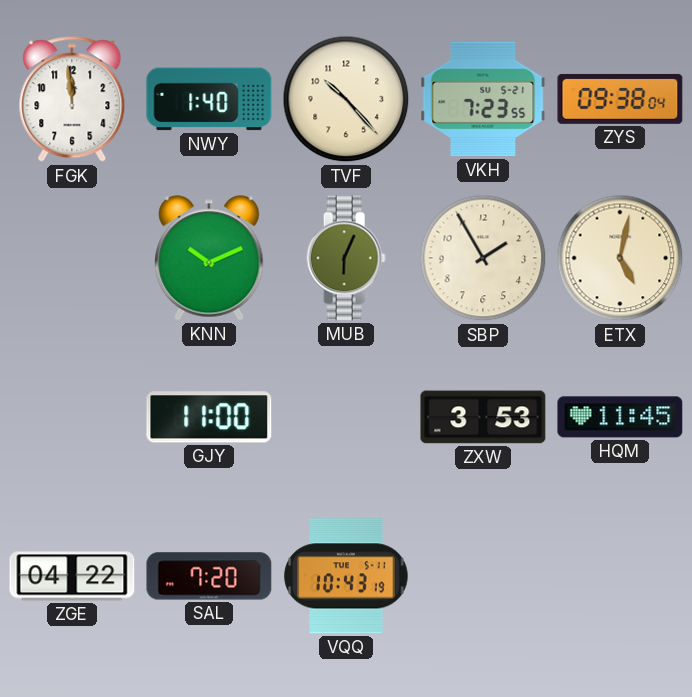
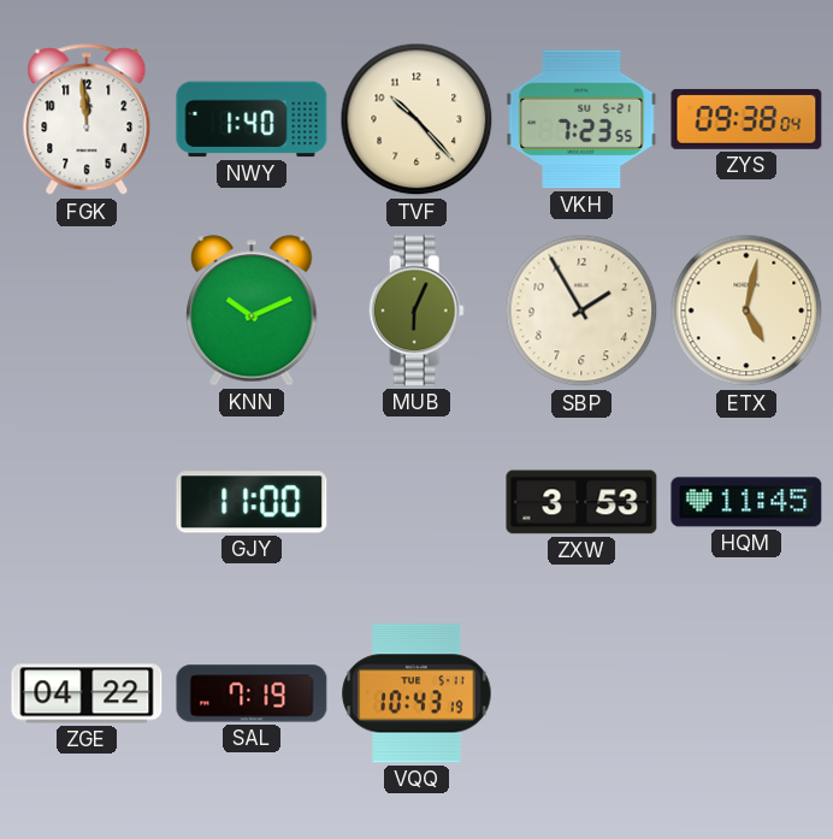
SAL: 7:20 -> 7:19 (252, 693)
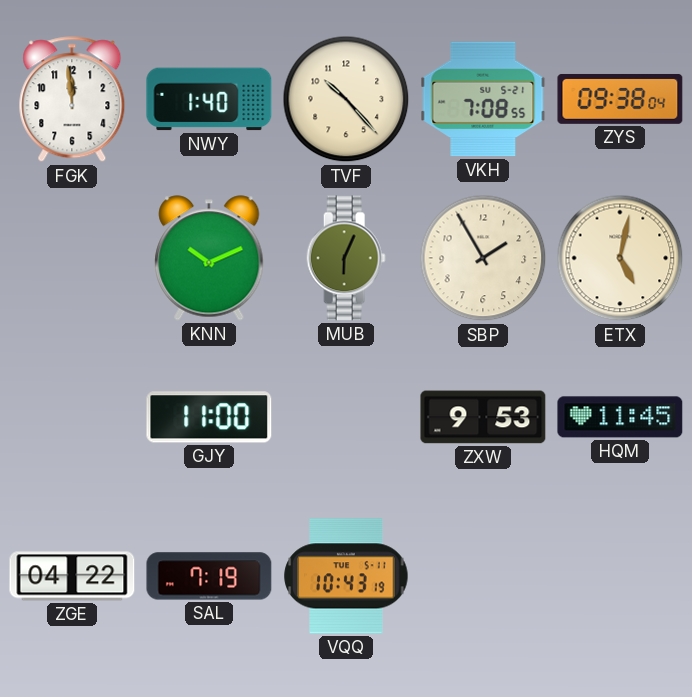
VKH: 7:23 -> 7:08 (483, 99)
ZXW: 3:53 -> 9:53 (483, 417)
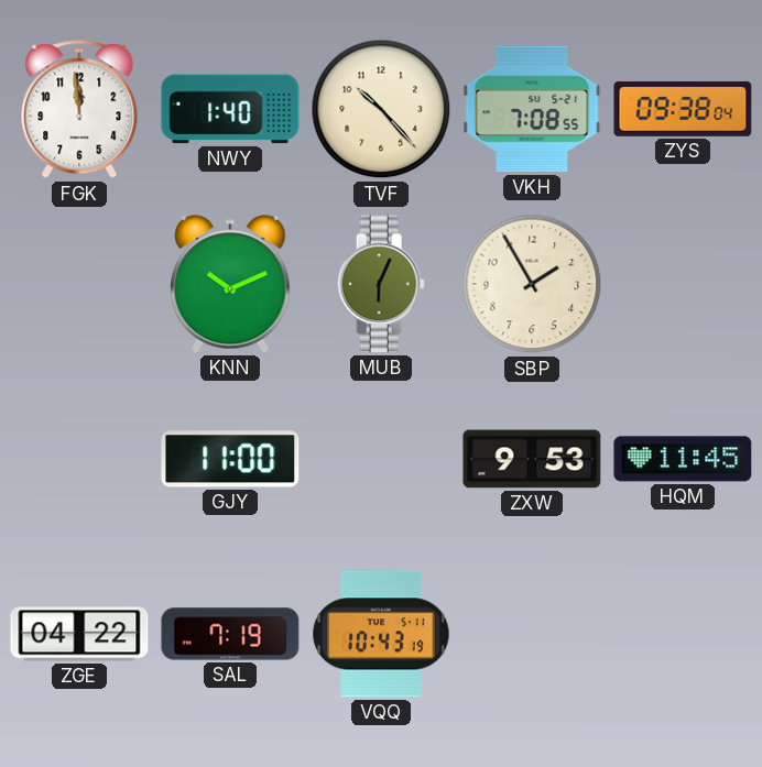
ETX: 5:02 -> none (620, 258)
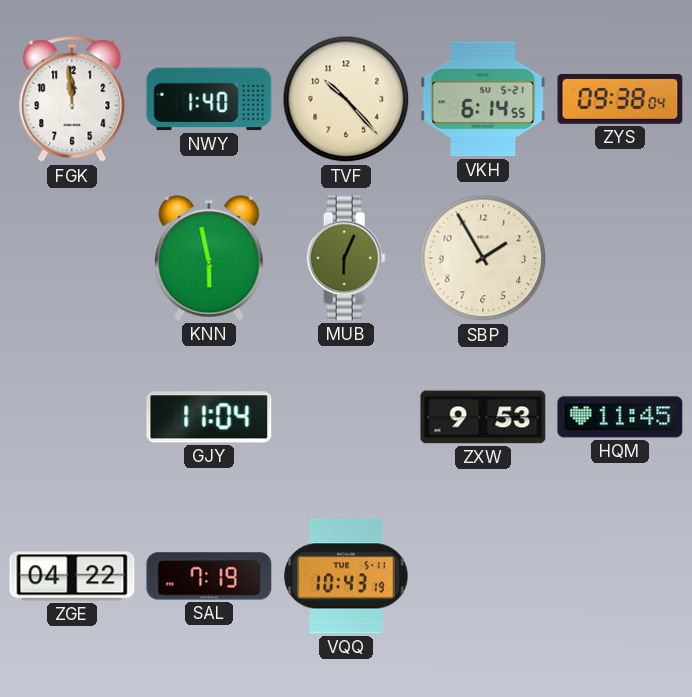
VKH: 7:08 -> 6:14 (483, 99)
KNN: 10:11 -> 5:58 (209, 258)
GJY: 11:00 -> 11:04 (209, 417)
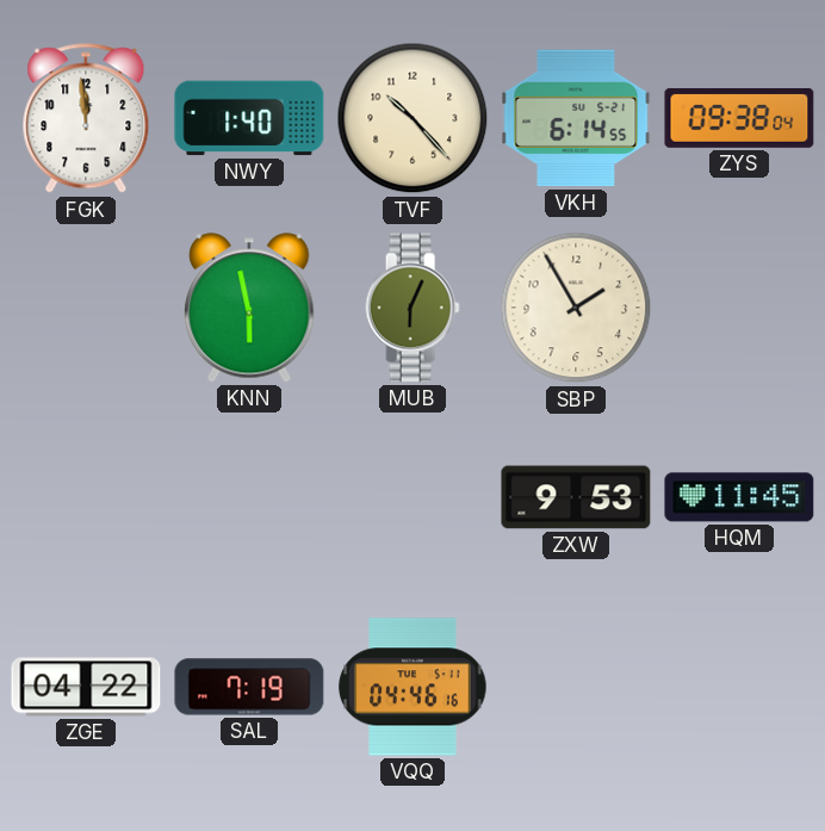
GJY: 11:04 -> none (209, 417)
VQQ: 10:43 -> 04:46 (412, 687)
